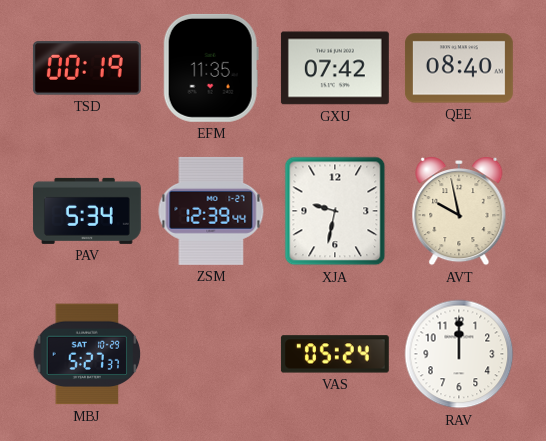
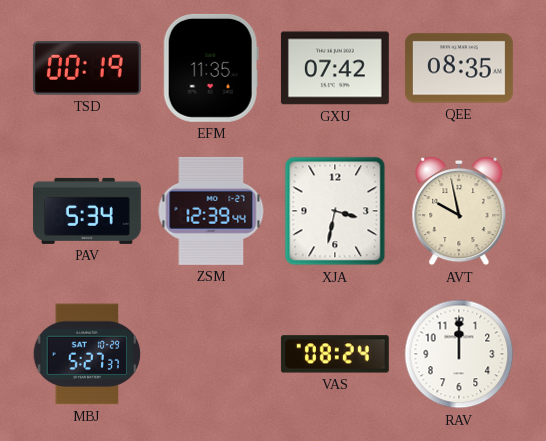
QEE: 08:40 -> 08:35 (459, 68)
XJA: 9:32 -> 3:32 (335, 211)
VAS: 05:24 -> 08:24 (335, 354)
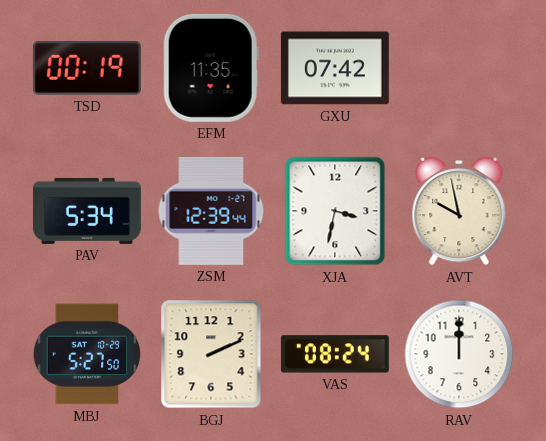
QEE: 08:35 -> none (459, 68)
MBJ: 5:27:37 -> 5:27:50 (87, 354)
BGJ: none -> 2:11 (211, 354)
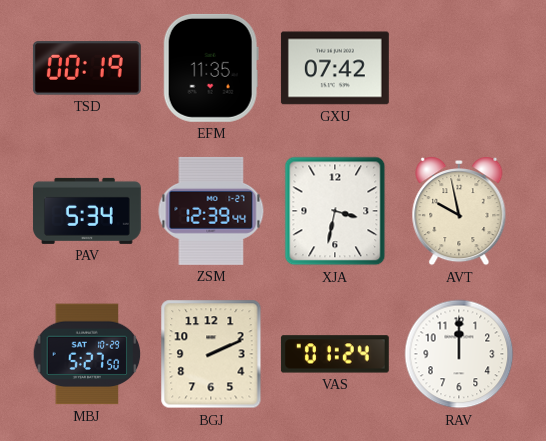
VAS: 08:24 -> 01:24 (335, 354)
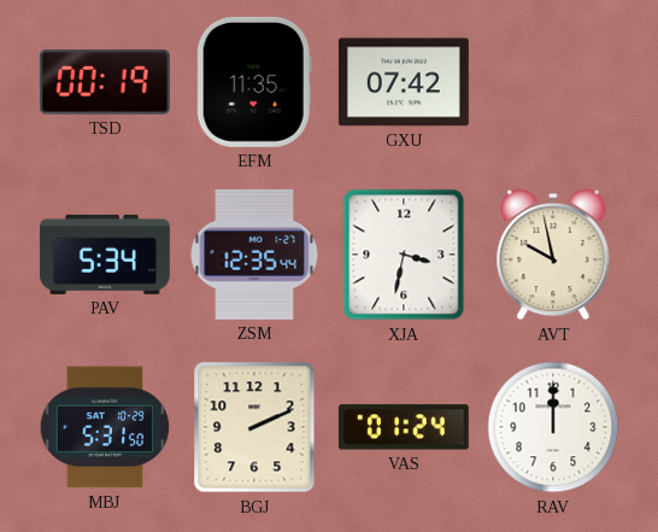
ZSM: 12:39 -> 12:35 (254, 255)
MBJ: 5:27 -> 5:31 (105, 427)
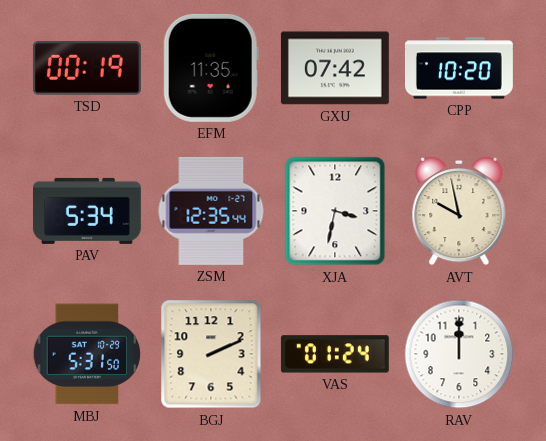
CPP: none -> 10:20 (459, 68)
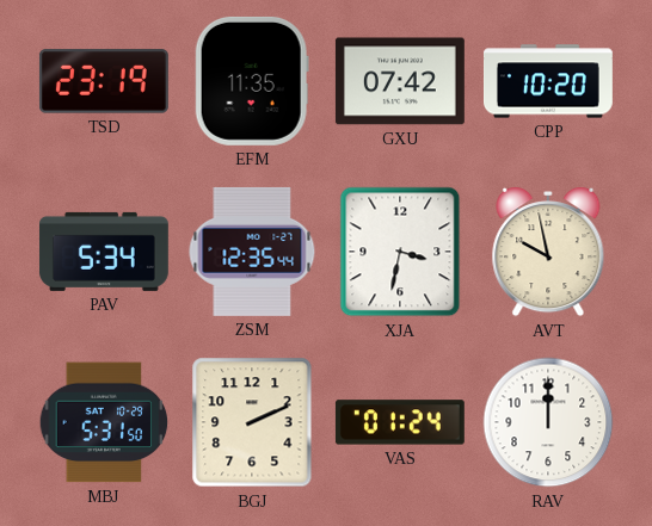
TSD: 00:19 -> 23:19 (104, 81)
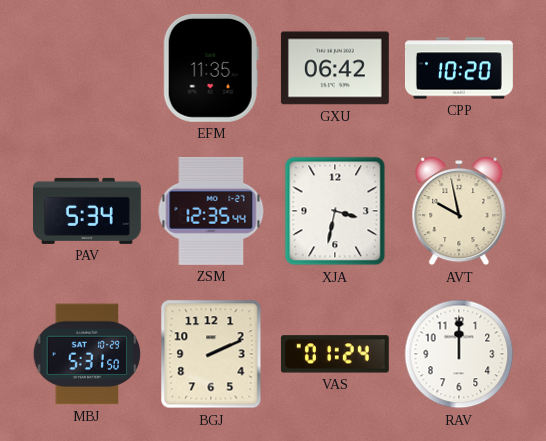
TSD: 23:19 -> none (104, 81)
GXU: 07:42 -> 06:42 (335, 68)
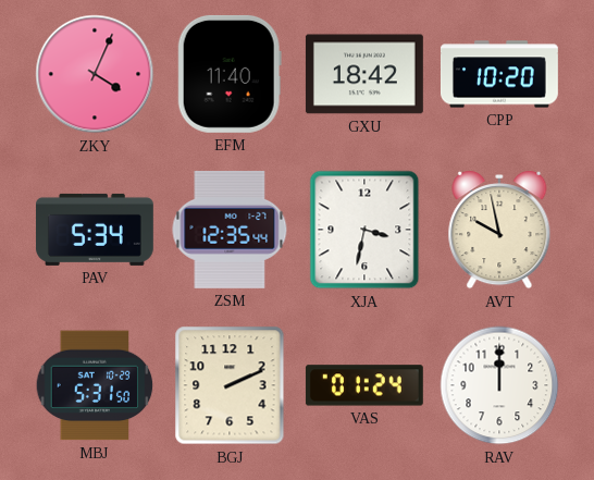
ZKY: none -> 4:04 (95, 74)
EFM: 11:35 -> 11:40 (230, 74)
GXU: 06:42 -> 18:42 (364, 74)
